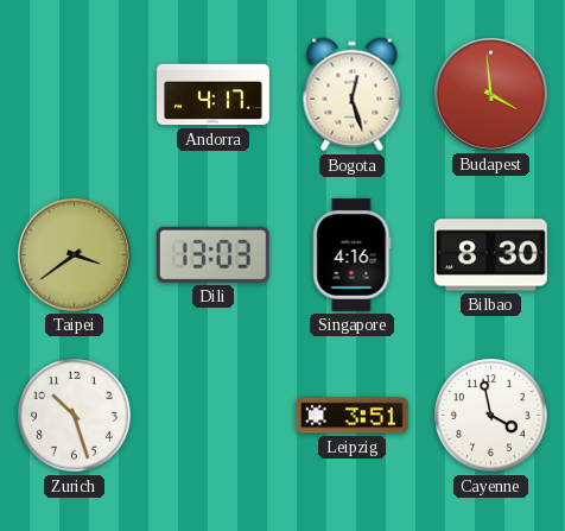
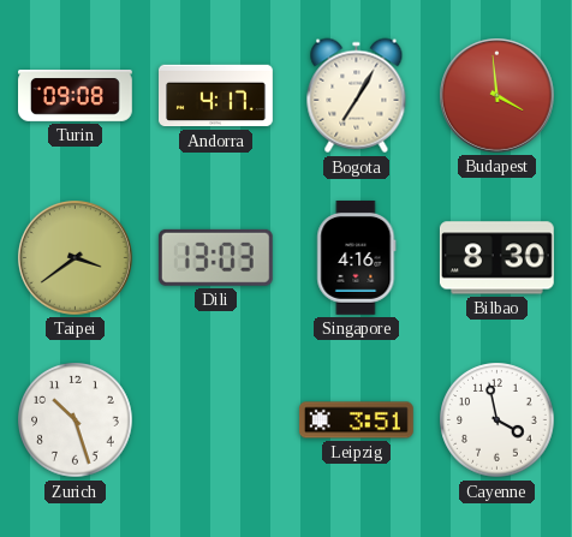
Turin: none -> 09:08 (76, 96)
Bogota: 12:27 -> 7:05 (357, 96)
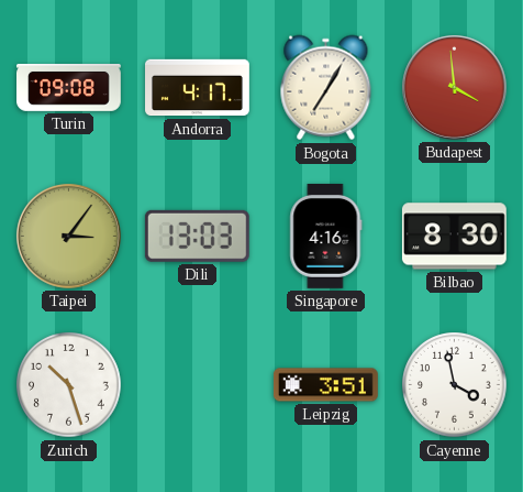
Taipei: 3:39 -> 3:06 (68, 236)
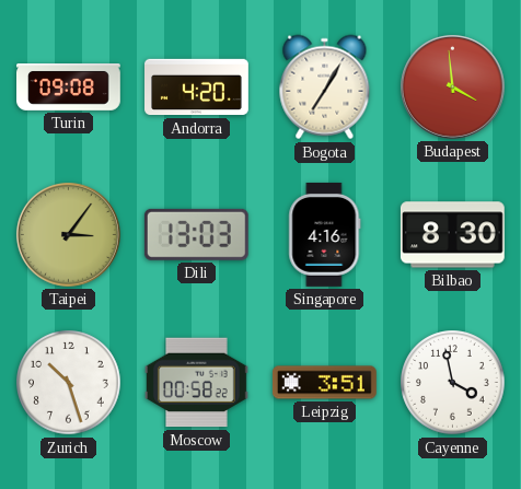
Andorra: 4:17 -> 4:20 (197, 88)
Moscow: none -> 00:58 (196, 383)
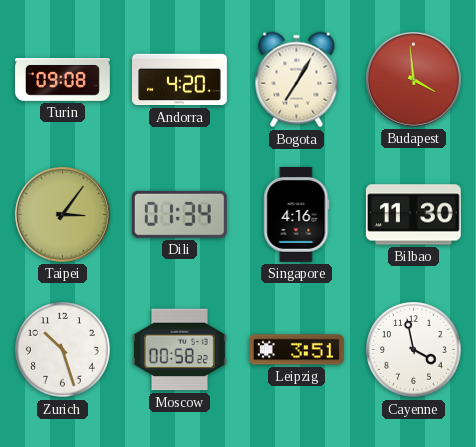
Dili: 13:03 -> 01:34 (179, 214)
Bilbao: 8:30 -> 11:30 (413, 215)
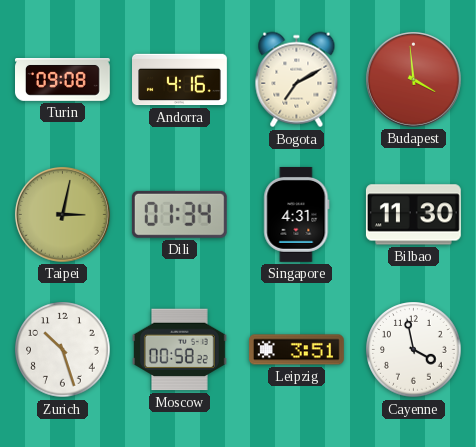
Andorra: 4:20 -> 4:16 (180, 80)
Bogota: 7:05 -> 7:10 (297, 80)
Taipei: 3:06 -> 3:02 (62, 214)
Singapore: 4:16 -> 4:31 (297, 214)
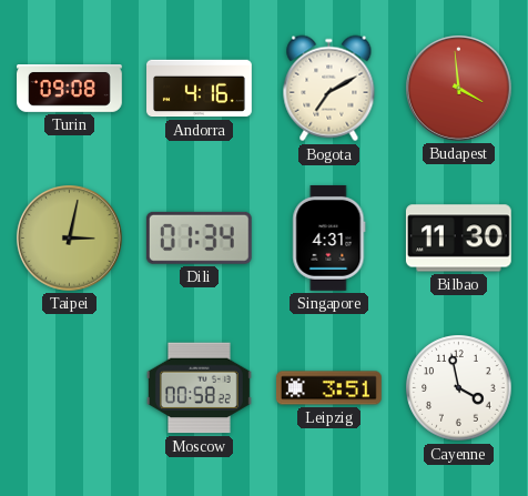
Zurich: 10:27 -> none (63, 350)
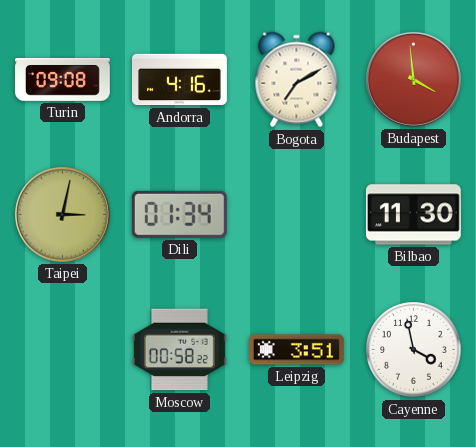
Singapore: 4:31 -> none (329, 237)
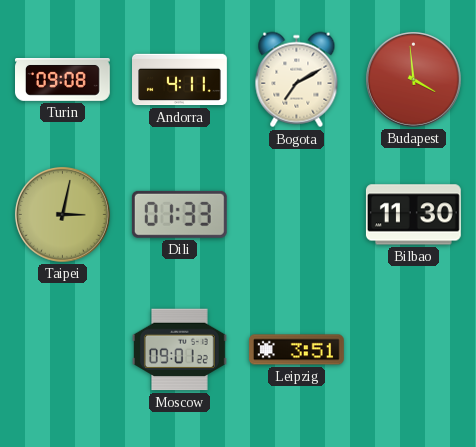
Andorra: 4:16 -> 4:11 (180, 80)
Dili: 01:34 -> 01:33 (179, 214)
Moscow: 00:58 -> 09:01 (179, 350)
Cayenne: 3:58 -> none (414, 350)
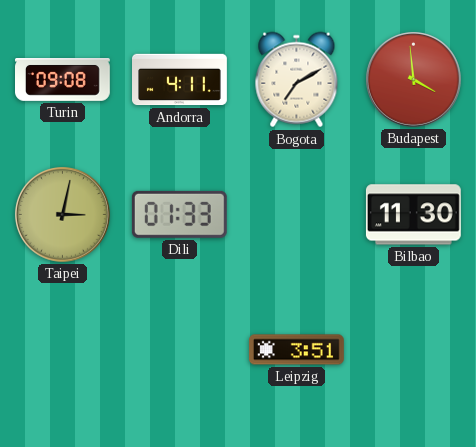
Moscow: 09:01 -> none (179, 350)
